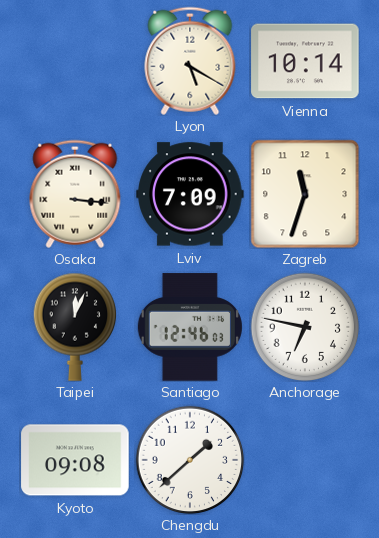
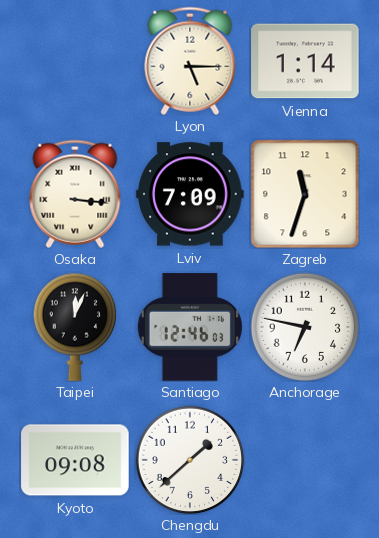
Lyon: 5:20 -> 5:15 (190, 61)
Vienna: 10:14 -> 1:14 (305, 61)
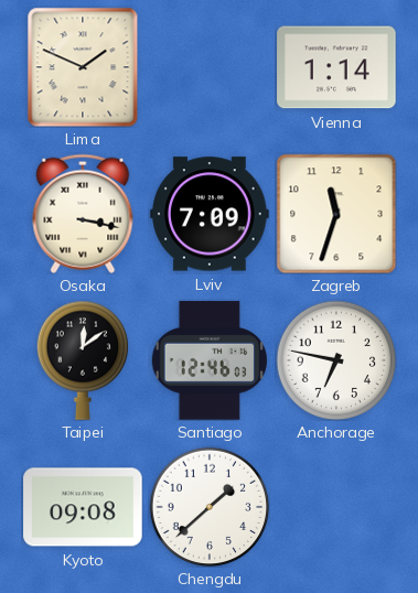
Lima: none -> 1:49 (83, 67)
Lyon: 5:15 -> none (190, 61)
Osaka: 3:16 -> 3:17 (83, 214)
Taipei: 12:04 -> 12:09 (82, 360)
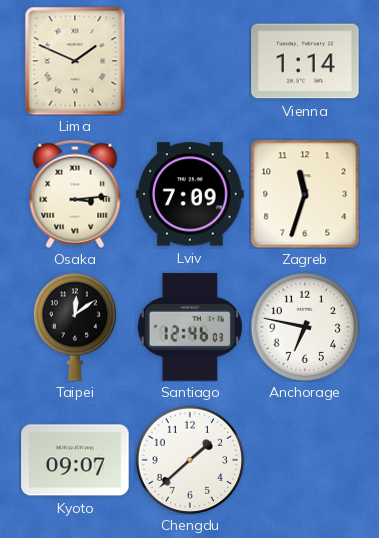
Osaka: 3:17 -> 3:14 (75, 194)
Kyoto: 09:08 -> 09:07 (75, 460)
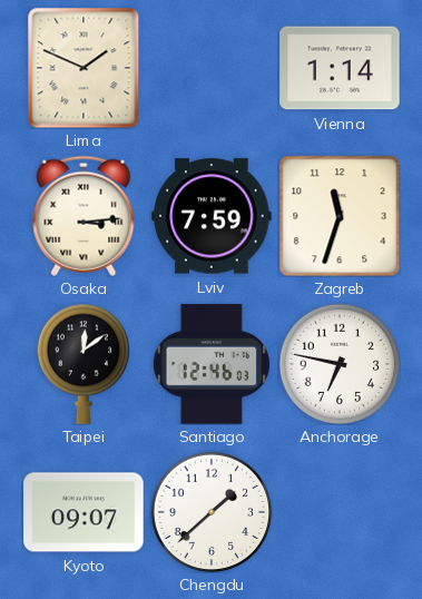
Lviv: 7:09 -> 7:59 (212, 216)
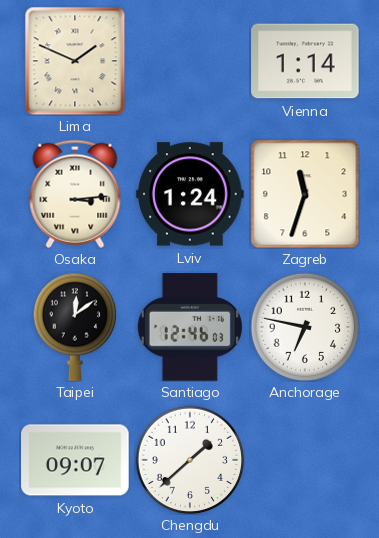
Lviv: 7:59 -> 1:24 (190, 194)
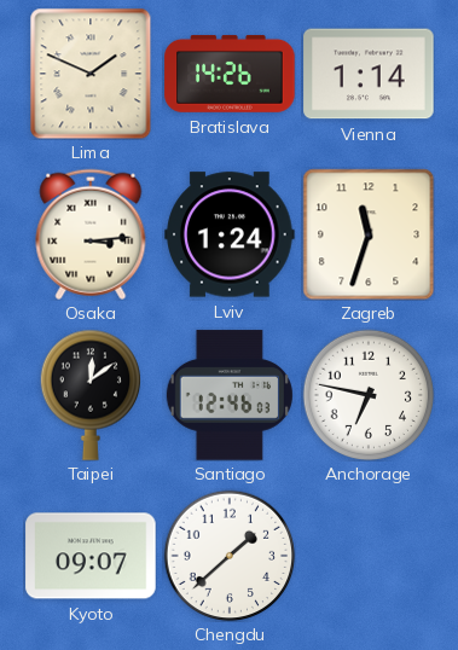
Bratislava: none -> 14:26 (230, 74)
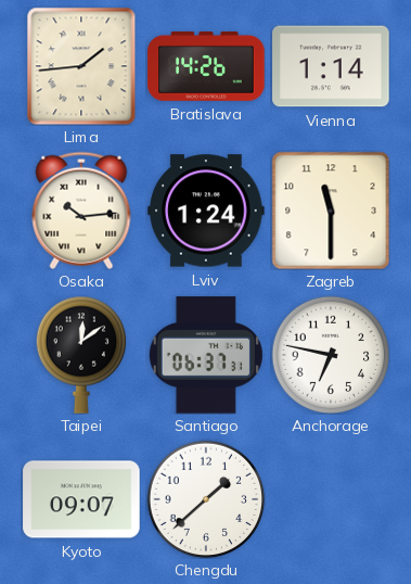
Lima: 1:49 -> 1:44 (81, 66)
Osaka: 3:14 -> 10:14 (81, 211)
Zagreb: 11:33 -> 11:30 (331, 211)
Santiago: 12:46 -> 06:37 (206, 355)
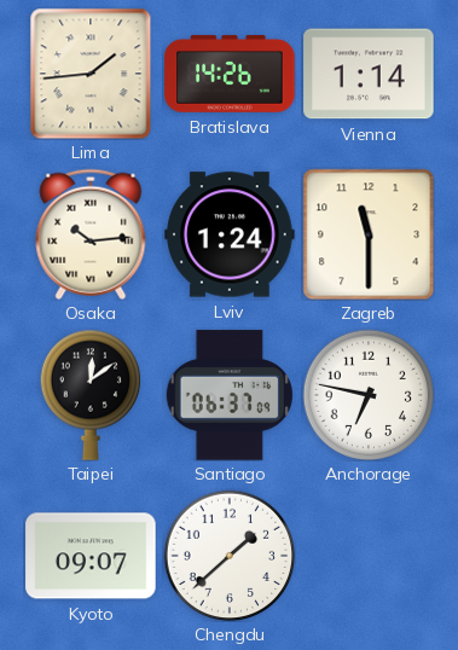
Santiago: 06:37:31 -> 06:37:09 (230, 395)
